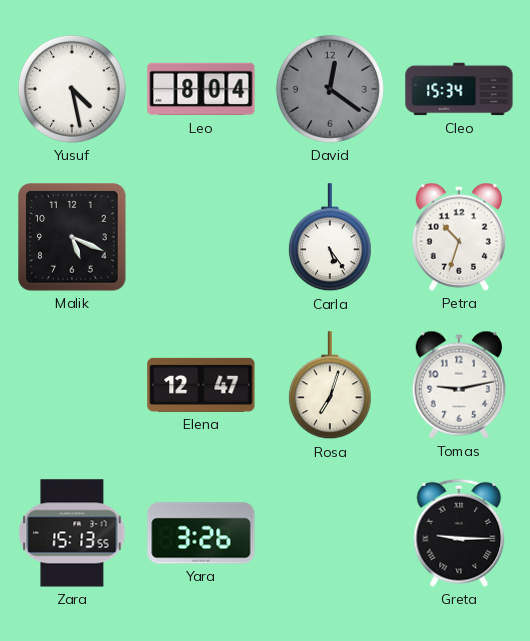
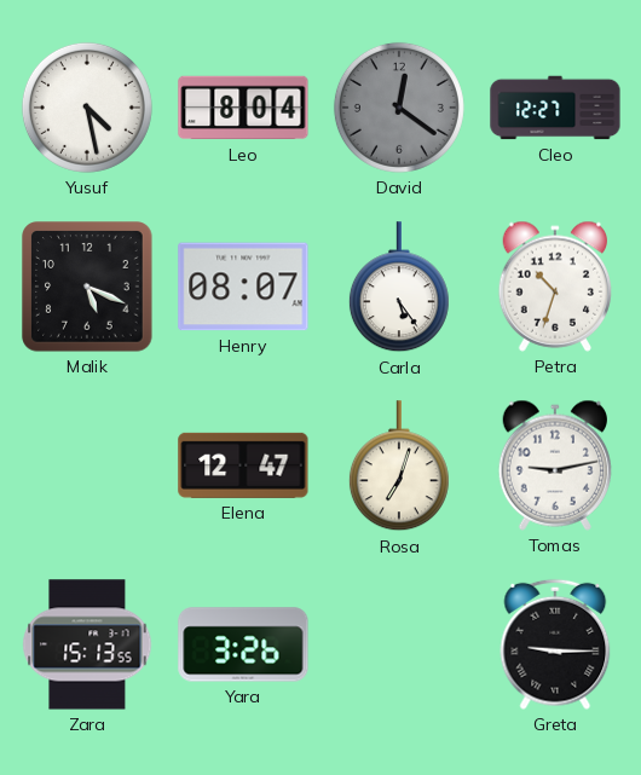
Cleo: 15:34 -> 12:27 (555, 108)
Henry: none -> 08:07 (243, 287)
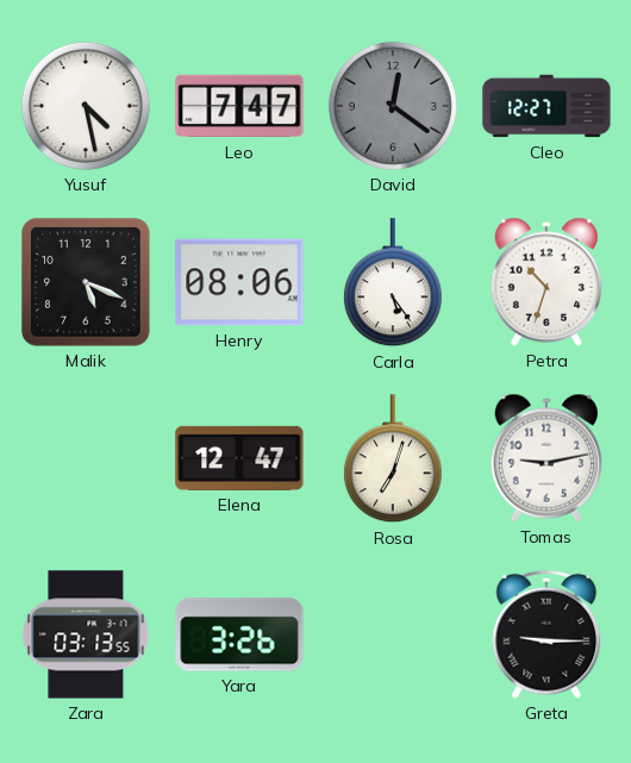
Leo: 8:04 -> 7:47 (239, 106)
Henry: 08:07 -> 08:06 (239, 282)
Zara: 15:13 -> 03:13 (86, 634)
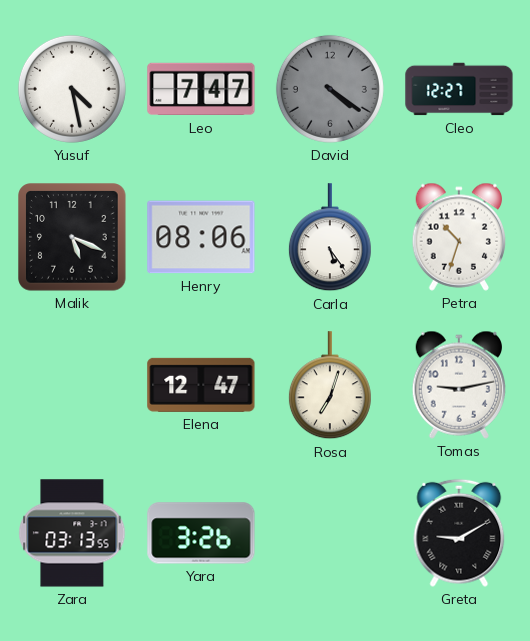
David: 12:21 -> 4:21 (330, 89)
Greta: 9:15 -> 9:10 (459, 533)
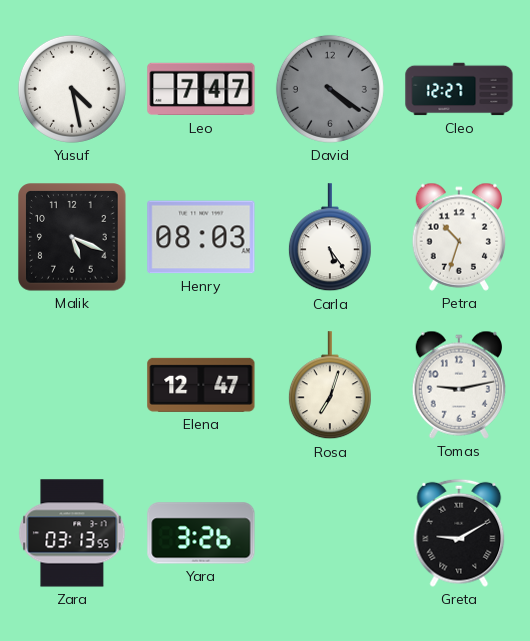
Henry: 08:06 -> 08:03 (201, 237)
